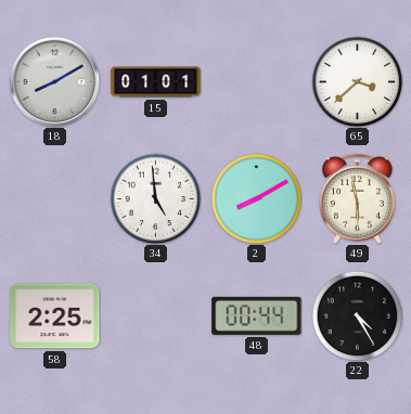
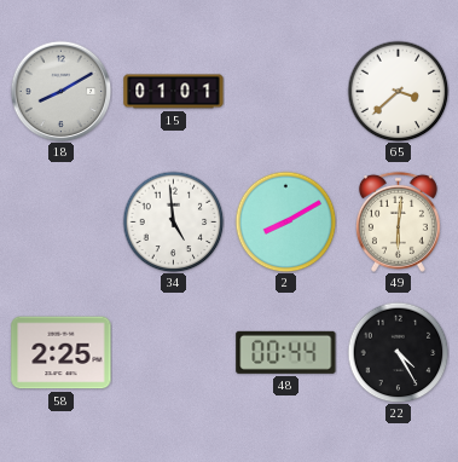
49: 5:58 -> 6:01 (398, 221)
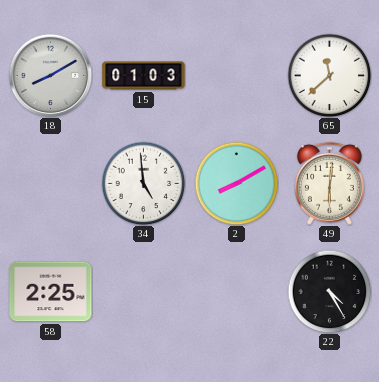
15: 01:01 -> 01:03 (144, 76)
65: 3:38 -> 11:38 (329, 75)
48: 00:44 -> none (286, 352)
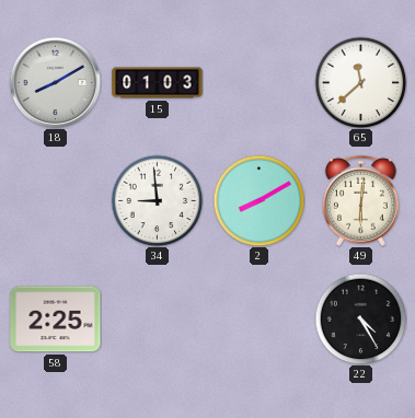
34: 4:59 -> 8:59 (157, 200)
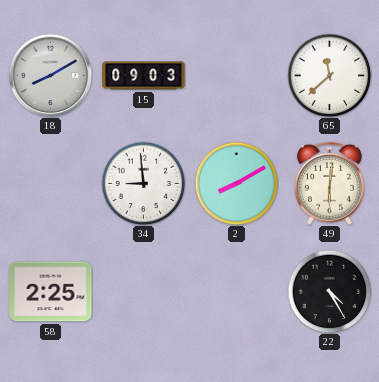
15: 01:03 -> 09:03 (144, 76)
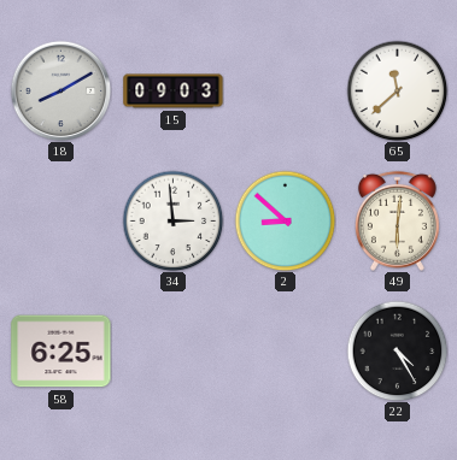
34: 8:59 -> 2:59 (172, 220)
2: 8:10 -> 8:52 (285, 220)
58: 2:25 -> 6:25 (61, 352)
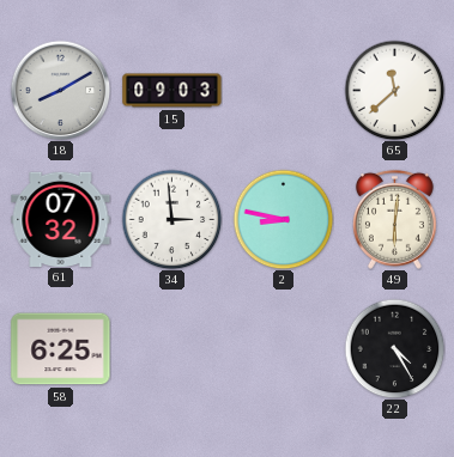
61: none -> 07:32 (61, 219)
2: 8:52 -> 8:47 (283, 219)
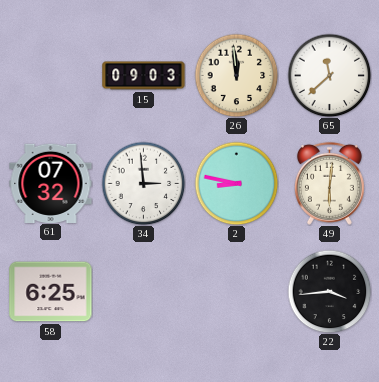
18: 8:10 -> none (60, 90)
26: none -> 11:59 (236, 75)
22: 4:25 -> 3:44 (329, 291)
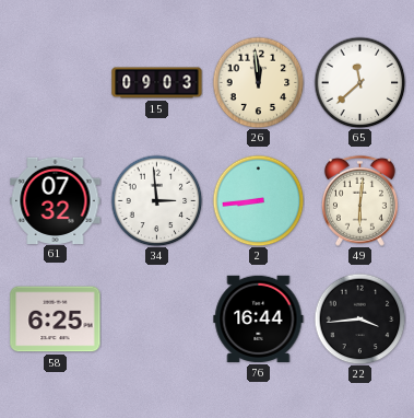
2: 8:47 -> 8:44 (258, 200)
76: none -> 16:44 (259, 318)
